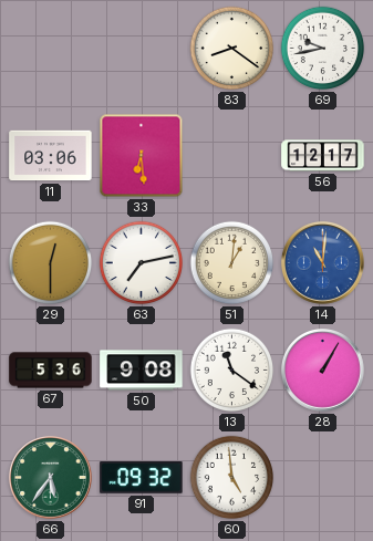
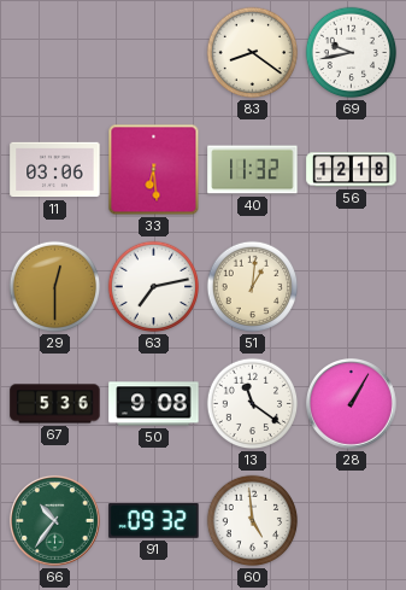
40: none -> 11:32 (253, 170)
56: 12:17 -> 12:18 (352, 170)
14: 11:01 -> none (322, 262)
66: 5:36 -> 10:36 (54, 520)
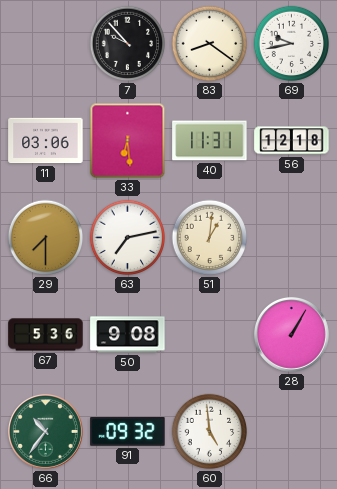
7: none -> 9:53 (128, 44)
40: 11:32 -> 11:31 (210, 141)
29: 12:30 -> 7:30 (46, 238)
13: 11:21 -> none (253, 404)
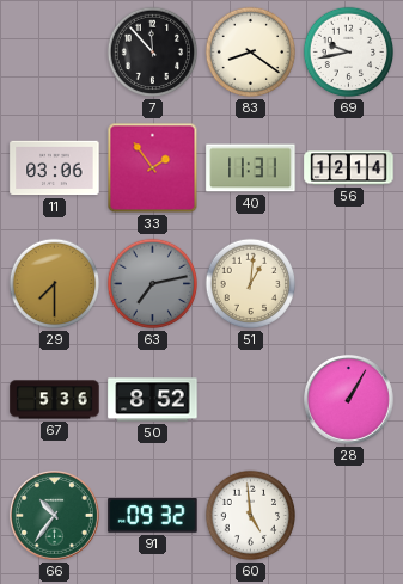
7: 9:53 -> 11:53 (153, 53)
33: 6:29 -> 1:54 (153, 168)
56: 12:18 -> 12:14 (349, 168)
63 dial: white -> grey (153, 284)
50: 9:08 -> 8:52 (153, 400)
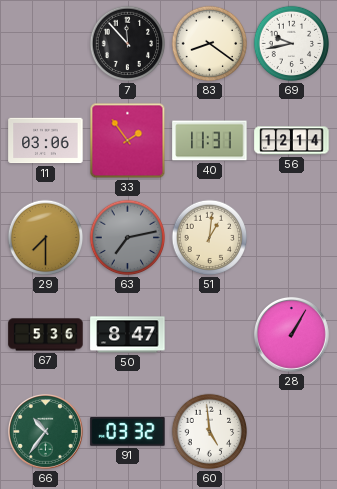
50: 8:52 -> 8:47 (128, 335)
91: 09:32 -> 03:32 (128, 432)
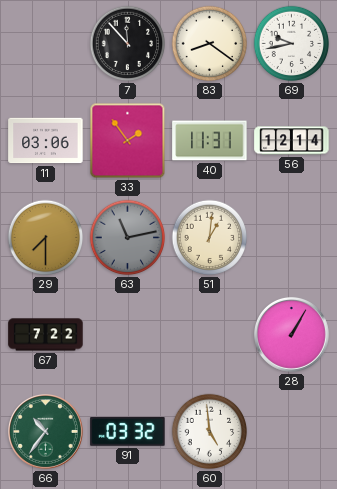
63: 7:13 -> 11:13 (128, 238)
67: 5:36 -> 7:22 (46, 335)
50: 8:47 -> none (128, 335)
